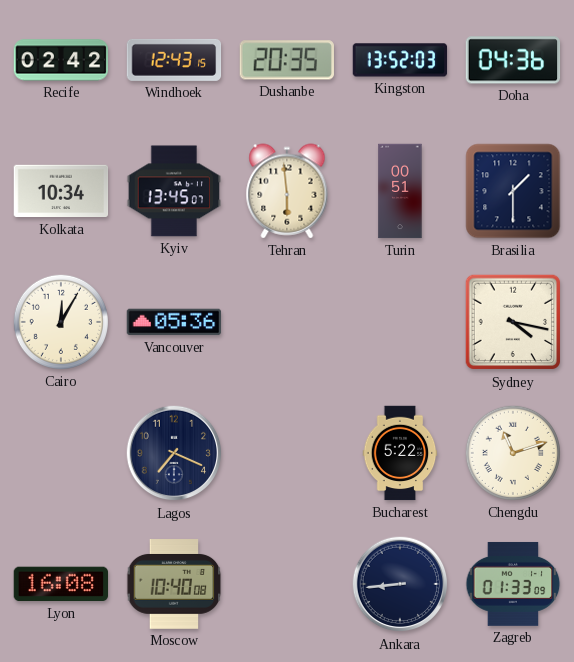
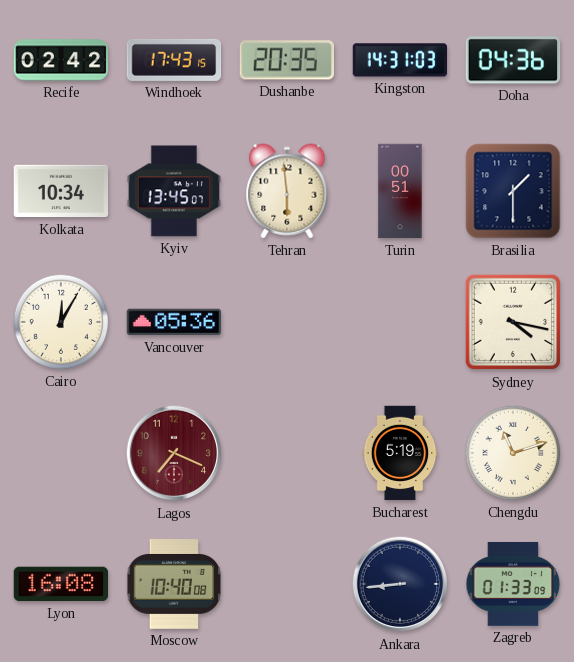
Windhoek: 12:43 -> 17:43 (174, 60)
Kingston: 13:52 -> 14:31 (400, 60)
Lagos dial: navy -> burgundy (174, 453)
Bucharest: 5:22 -> 5:19 (400, 453)
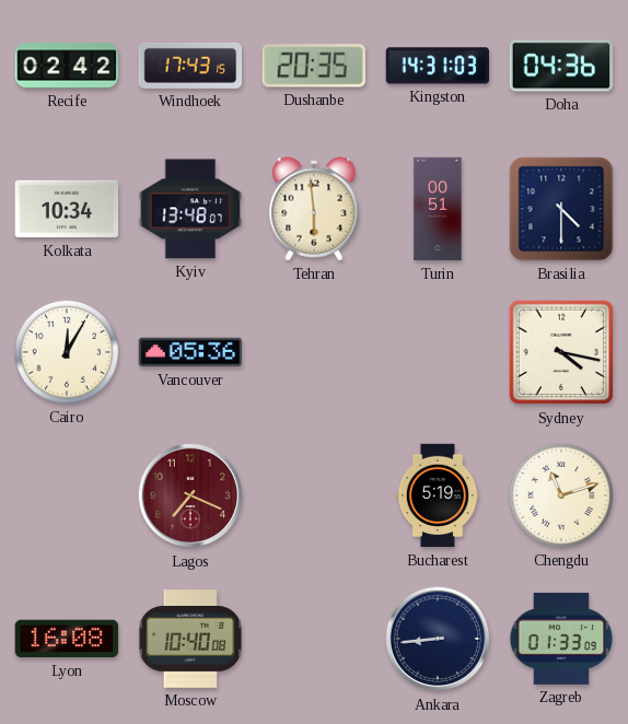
Kyiv: 13:45 -> 13:48 (190, 209)
Brasilia: 1:30 -> 4:30 (561, 209)
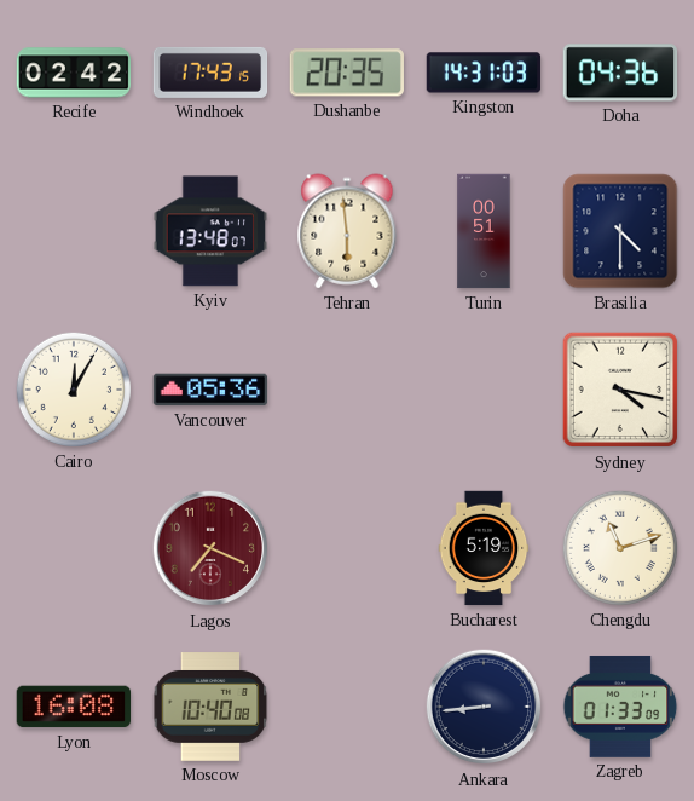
Kolkata: 10:34 -> none (67, 209)
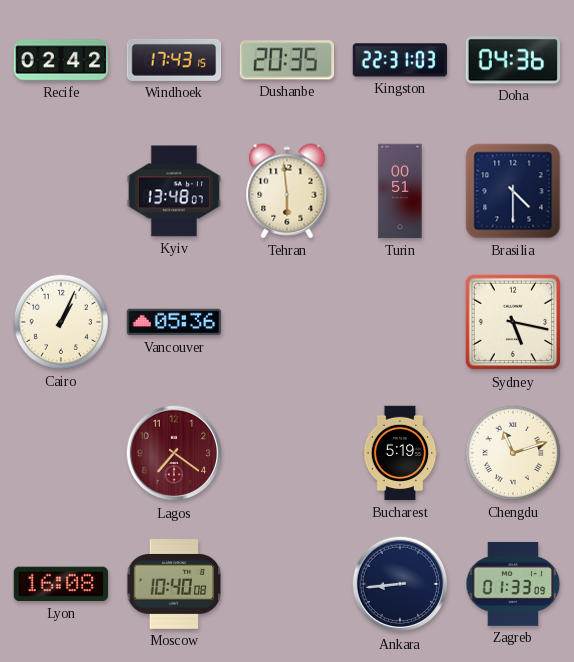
Kingston: 14:31 -> 22:31 (400, 60)
Cairo: 12:05 -> 1:04 (61, 322)
Sydney: 4:17 -> 5:17 (513, 322)
Lagos: 7:19 -> 7:21 (174, 453)
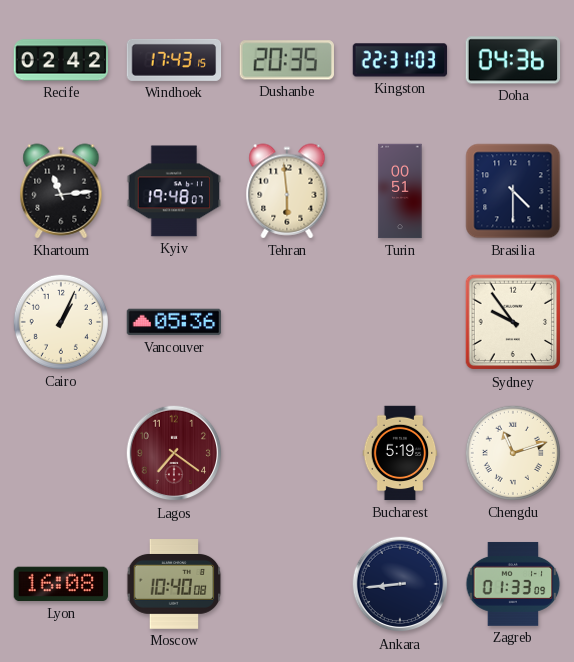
Khartoum: none -> 11:14 (61, 191)
Kyiv: 13:48 -> 19:48 (174, 191)
Sydney: 5:17 -> 9:54 (513, 322)
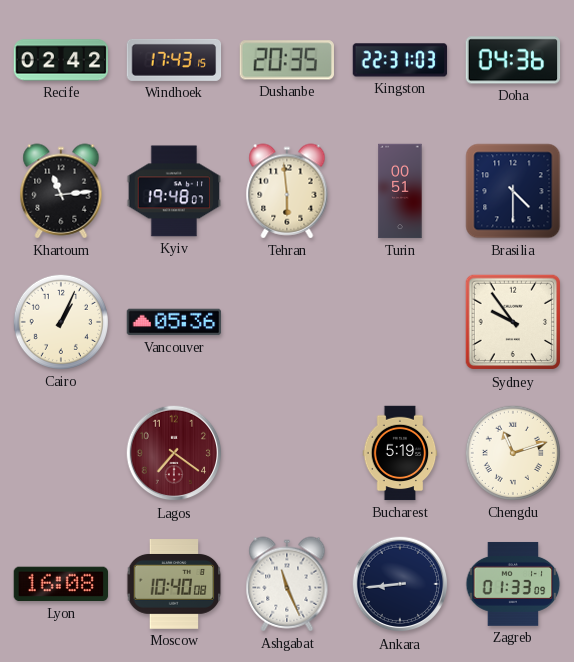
Ashgabat: none -> 11:26 (287, 584)
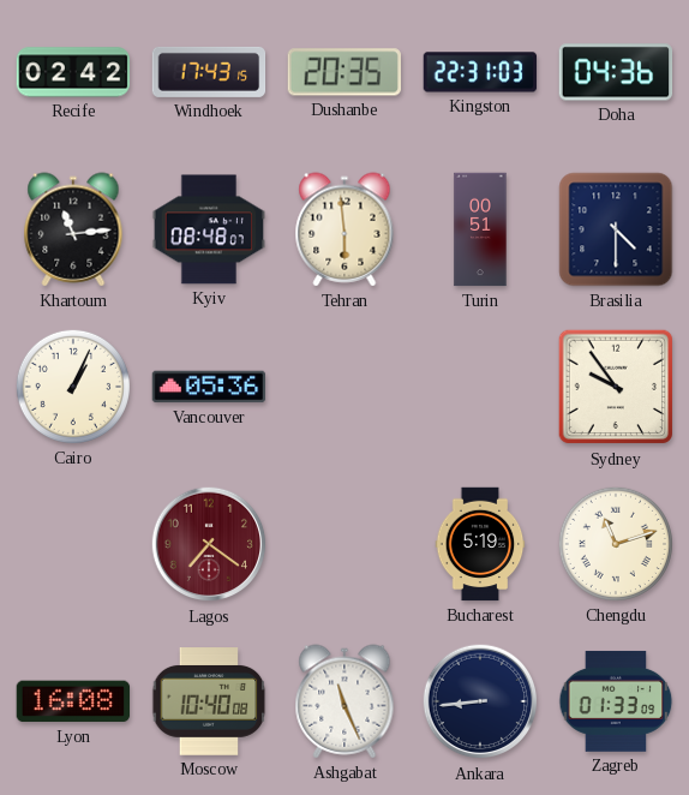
Kyiv: 19:48 -> 08:48 (209, 229)
